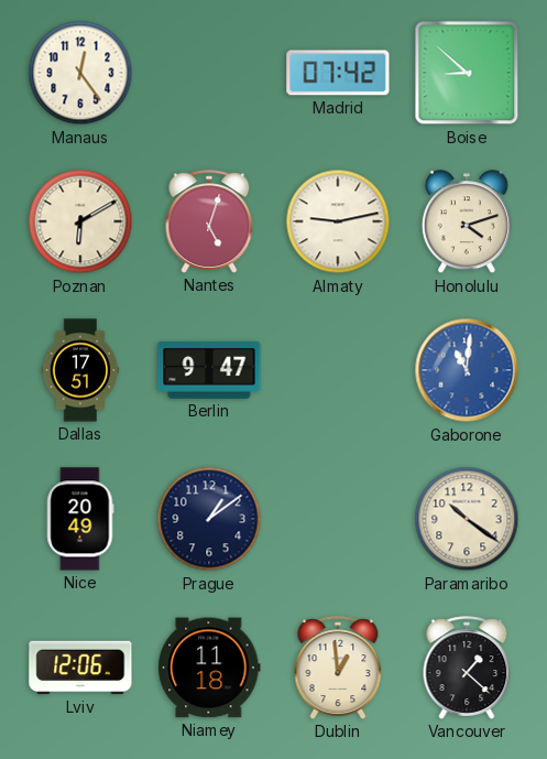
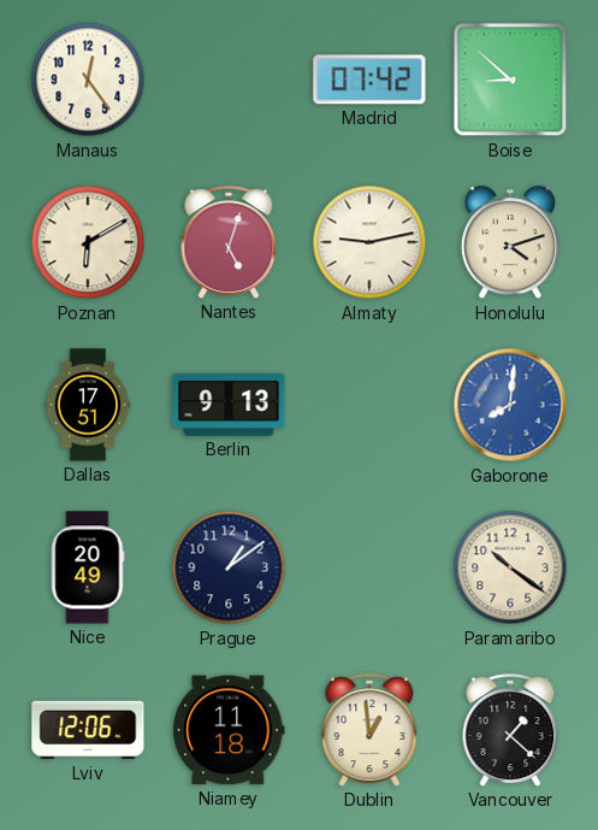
Berlin: 9:47 -> 9:13 (229, 406)
Gaborone: 11:01 -> 8:01 (510, 405)
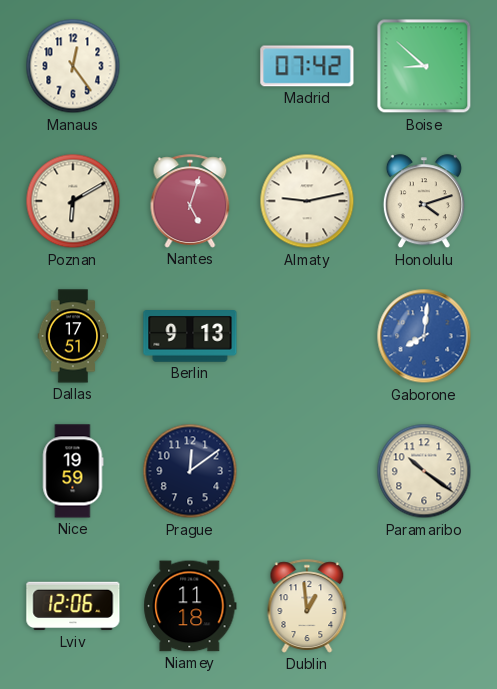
Nice: 20:49 -> 19:59 (73, 471)
Prague: 1:09 -> 12:09 (190, 471)
Vancouver: 1:22 -> none (510, 730)
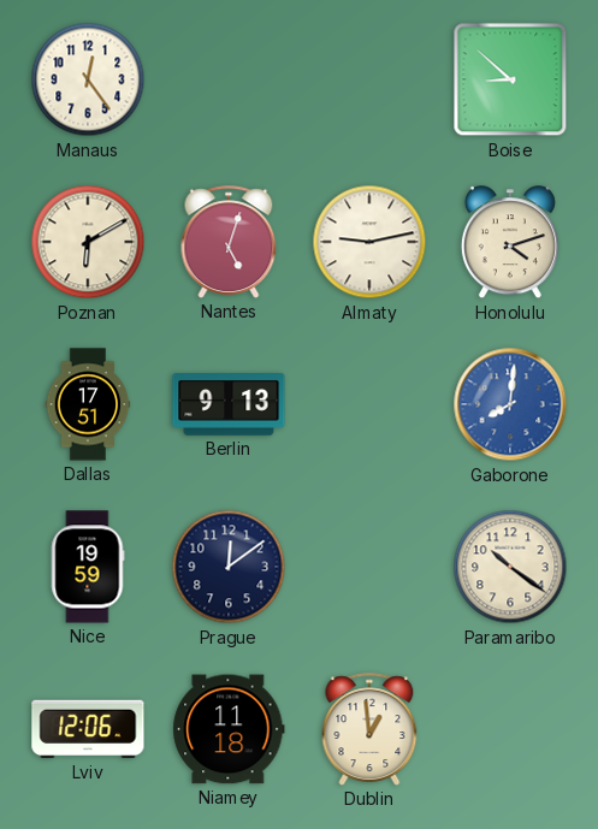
Madrid: 07:42 -> none (307, 66)
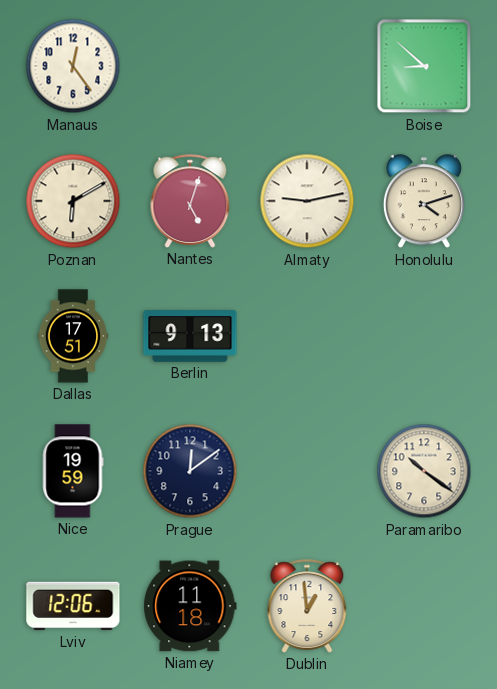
Gaborone: 8:01 -> none (510, 404)
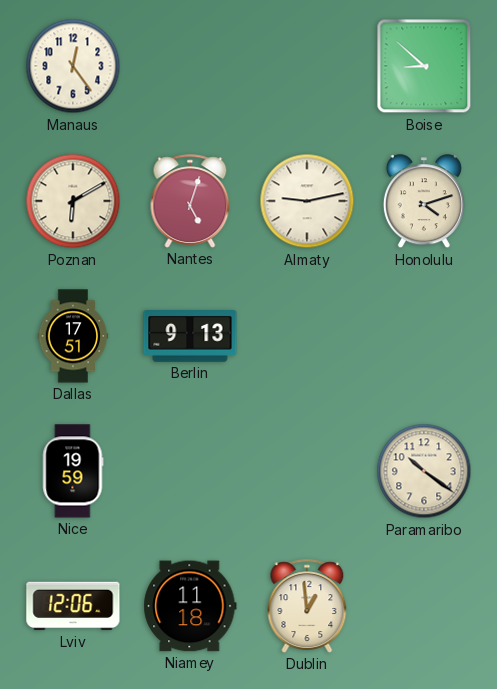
Prague: 12:09 -> none (190, 471)
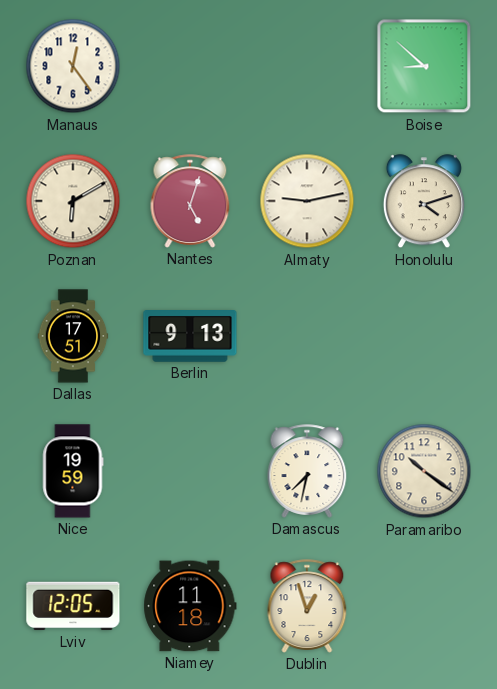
Damascus: none -> 7:32 (307, 471)
Lviv: 12:06 -> 12:05 (73, 606)
Dublin: 12:59 -> 12:57 (307, 606)
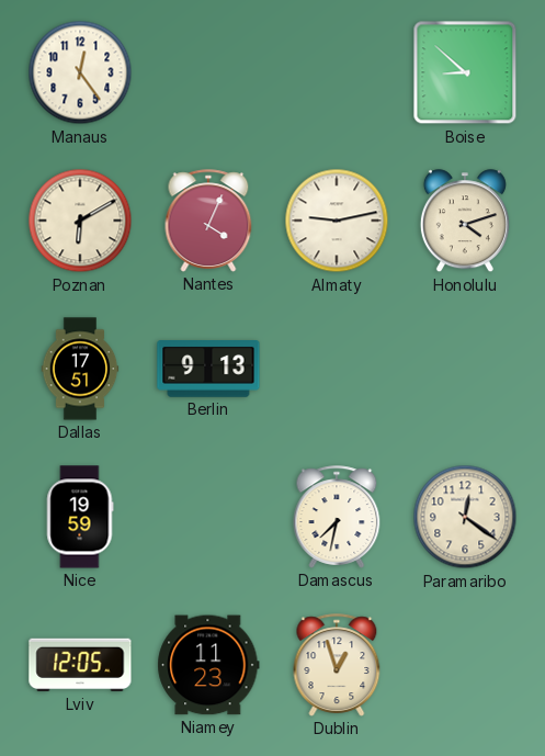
Nantes: 5:03 -> 4:04 (208, 221)
Paramaribo: 10:21 -> 12:21 (465, 517)
Niamey: 11:18 -> 11:23 (208, 665)
